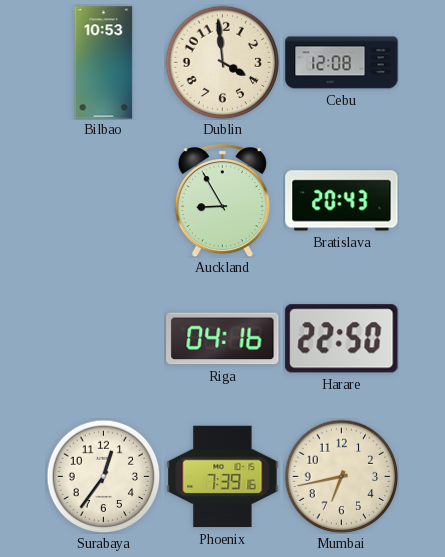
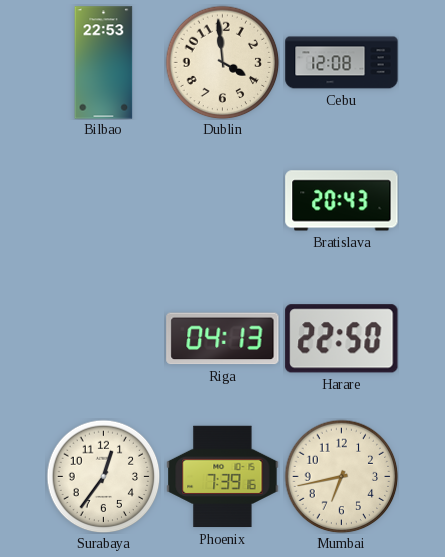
Bilbao: 10:53 -> 22:53 (104, 63)
Auckland: 8:55 -> none (222, 201)
Riga: 04:16 -> 04:13 (223, 339)
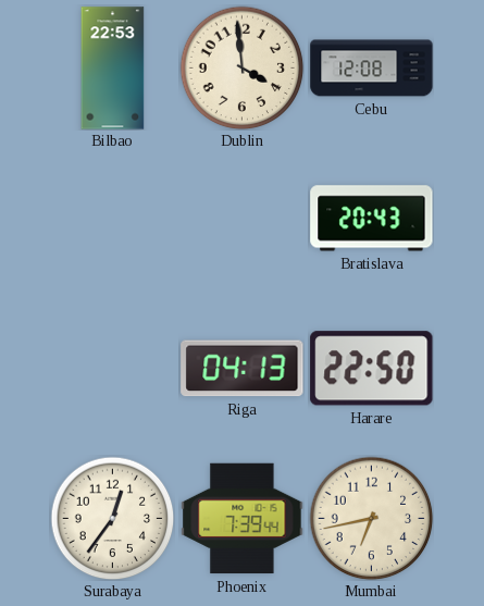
Phoenix: 7:39:16 -> 7:39:44 (243, 519)
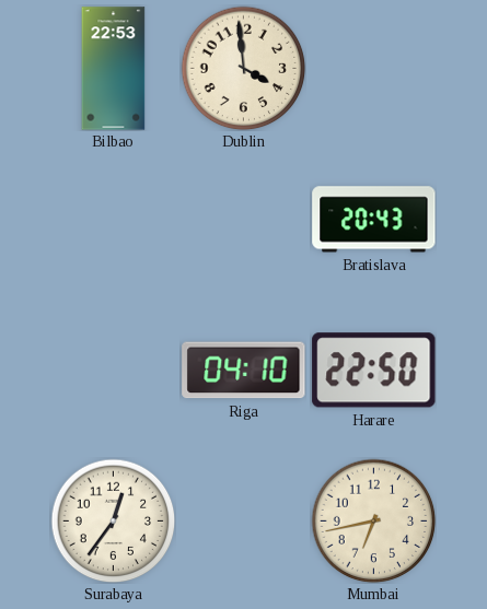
Cebu: 12:08 -> none (372, 69)
Riga: 04:13 -> 04:10 (244, 371)
Phoenix: 7:39 -> none (243, 519)
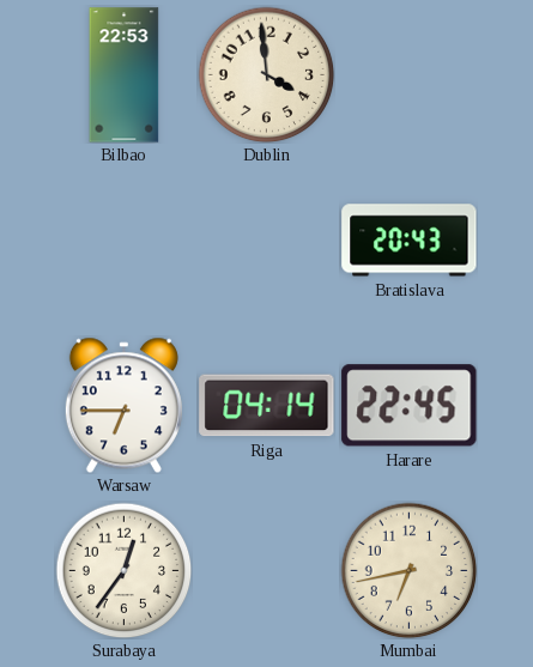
Warsaw: none -> 6:45 (123, 405)
Riga: 04:10 -> 04:14 (267, 406)
Harare: 22:50 -> 22:45 (410, 406)
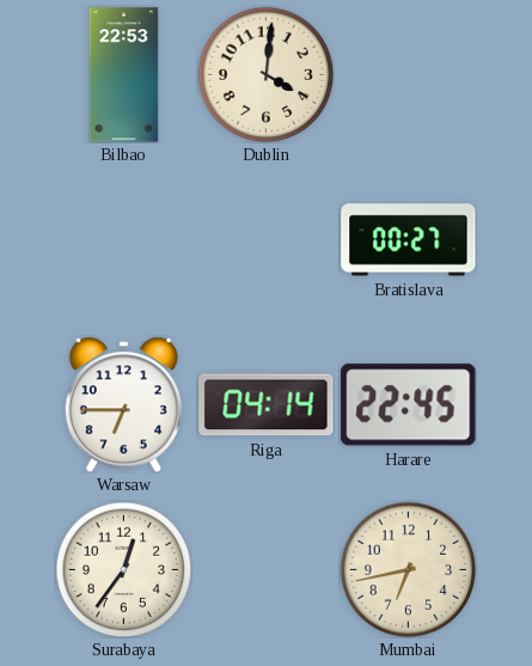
Dublin: 3:59 -> 4:01 (265, 74)
Bratislava: 20:43 -> 00:27 (409, 240)
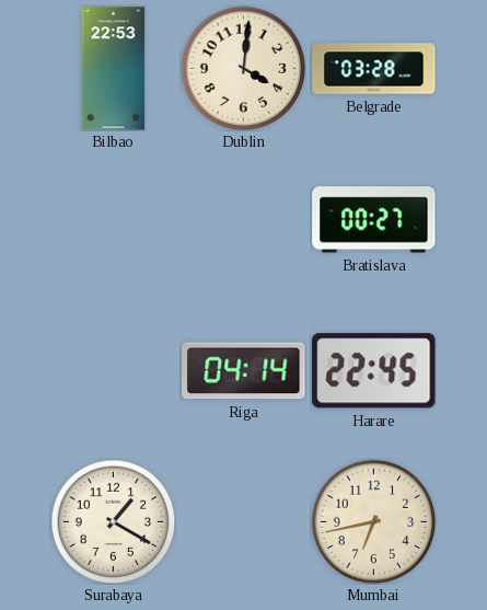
Belgrade: none -> 03:28 (374, 69)
Warsaw: 6:45 -> none (123, 404)
Surabaya: 12:36 -> 1:20 (113, 521)
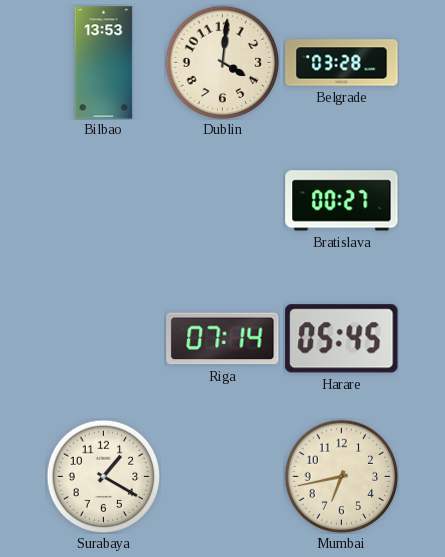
Bilbao: 22:53 -> 13:53 (104, 63)
Riga: 04:14 -> 07:14 (223, 339)
Harare: 22:45 -> 05:45 (342, 339)
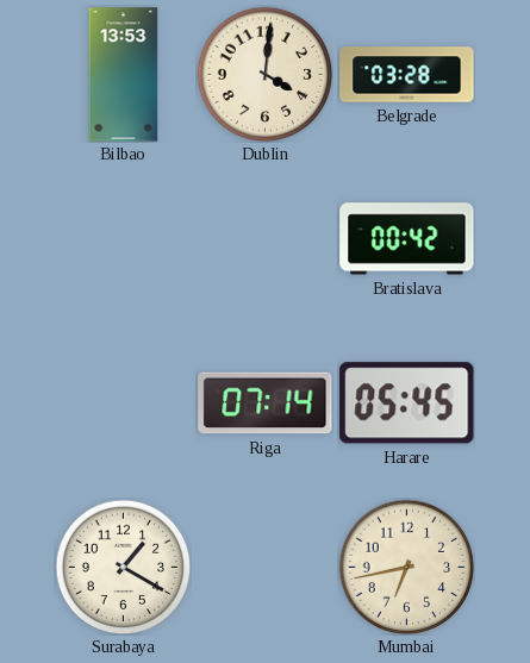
Bratislava: 00:27 -> 00:42 (407, 239)
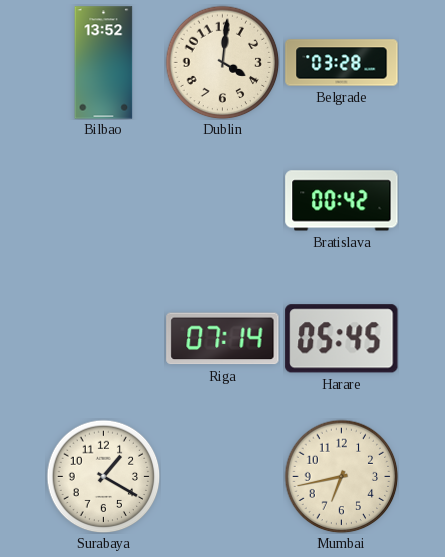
Bilbao: 13:53 -> 13:52 (104, 63)
